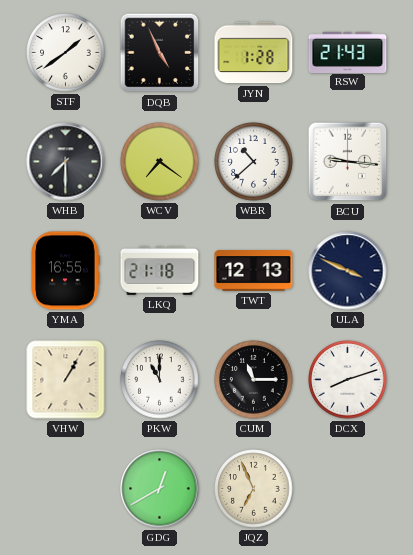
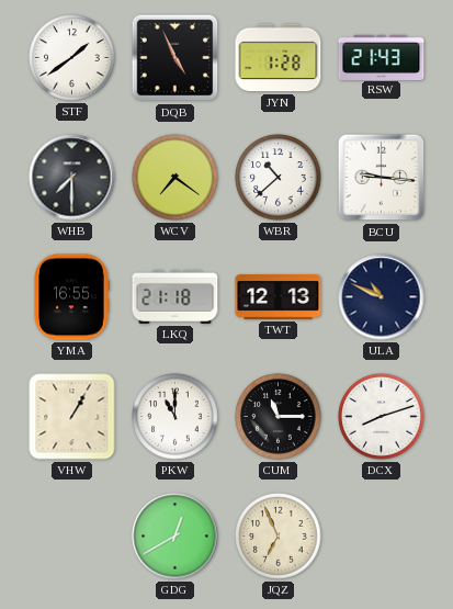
ULA: 3:49 -> 10:49 (382, 297)
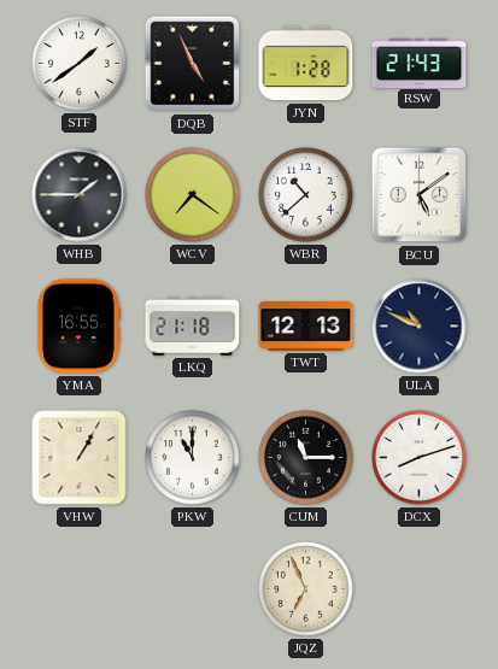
WHB: 7:30 -> 1:45 (80, 195)
BCU: 9:16 -> 5:09 (420, 195)
GDG: 12:40 -> none (175, 537)
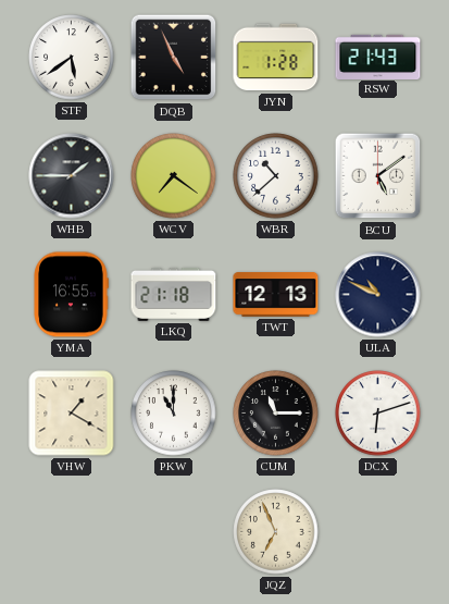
STF: 1:39 -> 5:39 (72, 58)
VHW: 1:05 -> 1:20 (72, 414)
DCX: 8:12 -> 6:12 (378, 414)
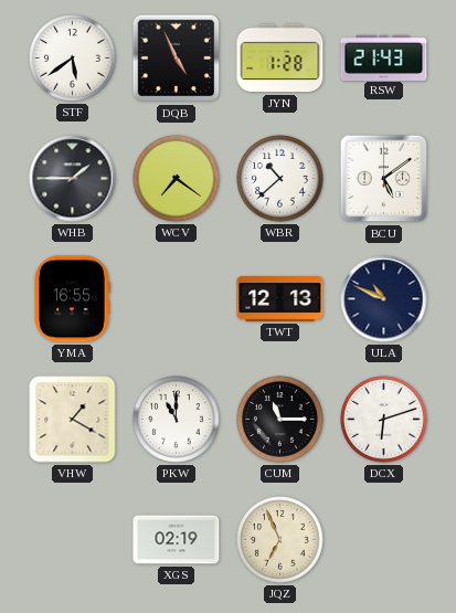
LKQ: 21:18 -> none (174, 294)
XGS: none -> 02:19 (177, 540)
